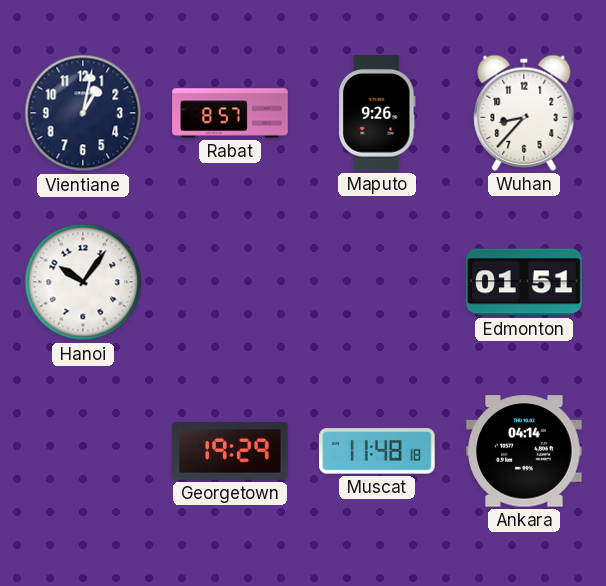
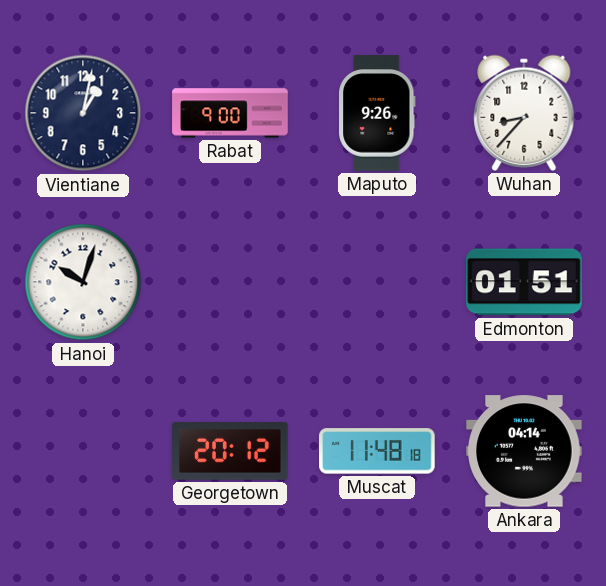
Rabat: 8:57 -> 9:00 (230, 113)
Hanoi: 10:06 -> 10:03 (83, 282)
Georgetown: 19:29 -> 20:12 (230, 451)
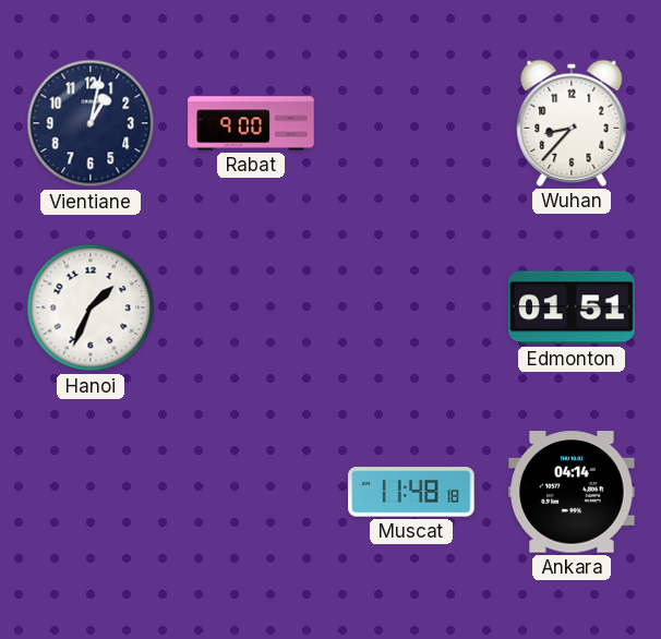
Maputo: 9:26 -> none (377, 113)
Hanoi: 10:03 -> 1:34 (91, 308)
Georgetown: 20:12 -> none (230, 451)
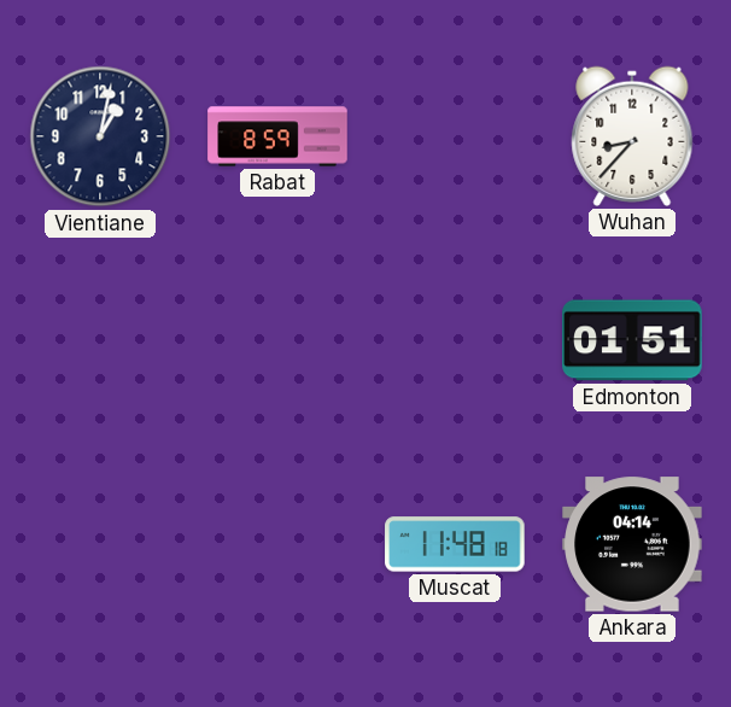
Rabat: 9:00 -> 8:59 (277, 136)
Hanoi: 1:34 -> none (91, 308)
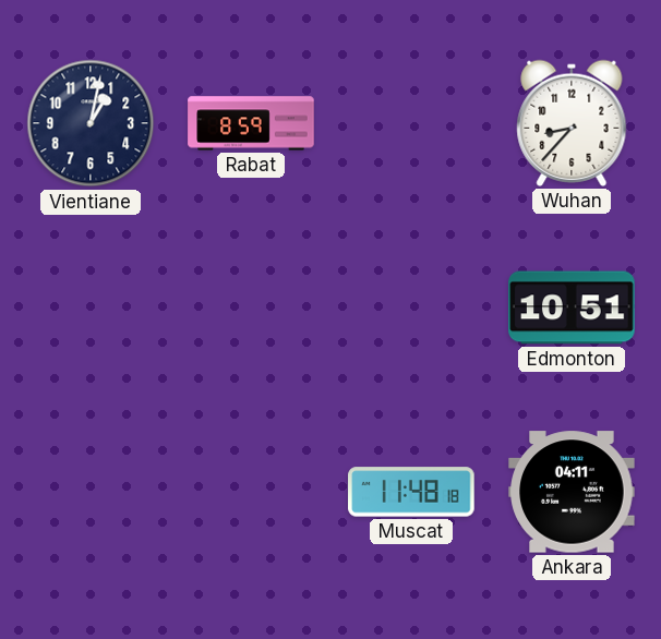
Edmonton: 01:51 -> 10:51 (572, 308)
Ankara: 04:14 -> 04:11 (572, 492)
